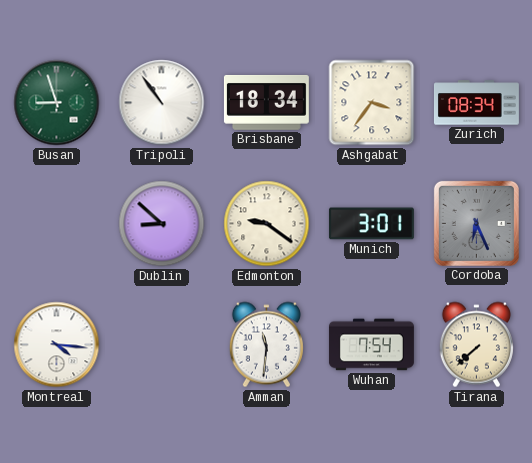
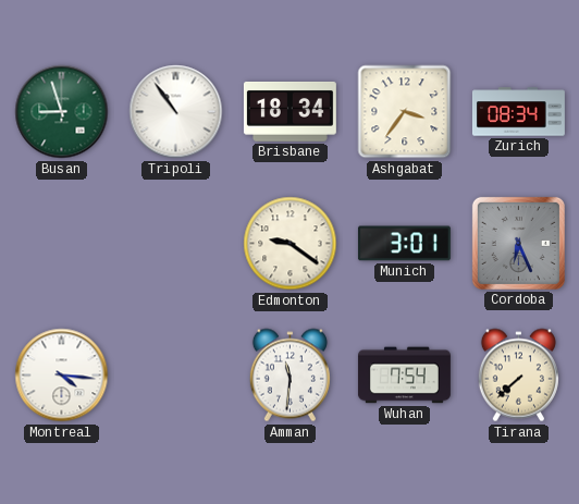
Dublin: 8:52 -> none (162, 224)
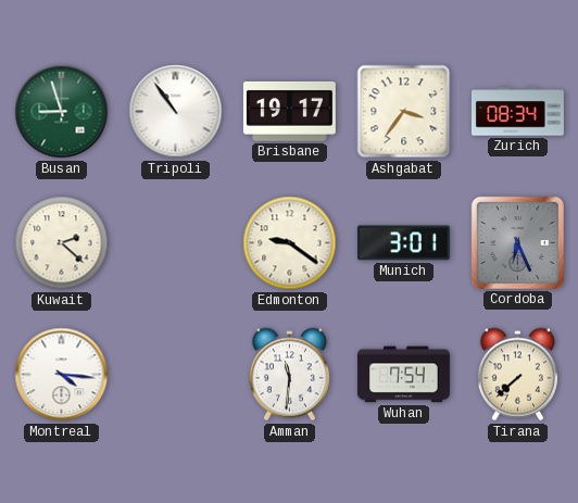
Brisbane: 18:34 -> 19:17 (289, 111)
Kuwait: none -> 2:22 (62, 243)
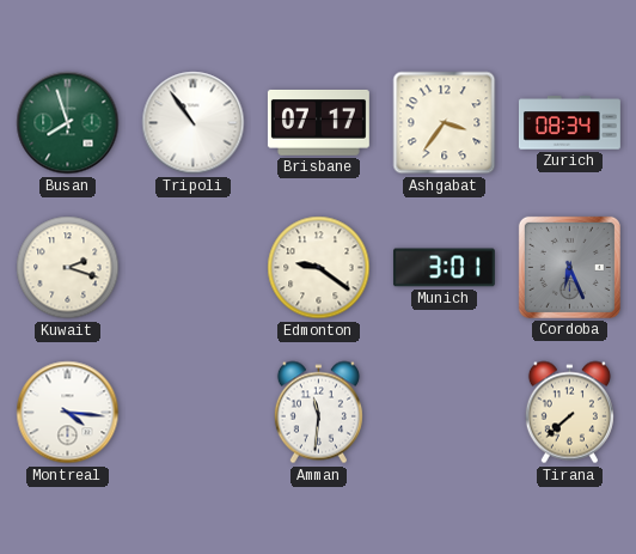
Busan: 8:57 -> 7:57 (68, 123)
Brisbane: 19:17 -> 07:17 (318, 122)
Kuwait: 2:22 -> 2:18 (68, 268)
Wuhan: 7:54 -> none (403, 375)
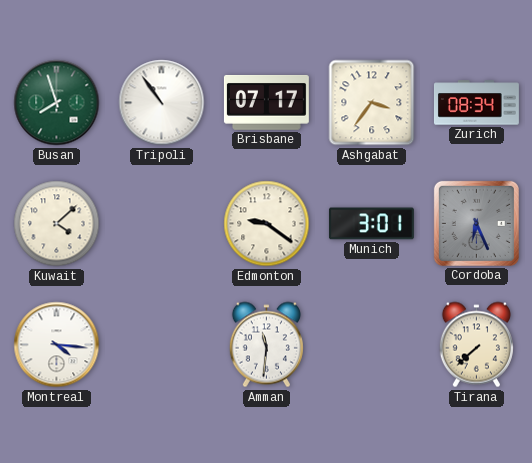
Kuwait: 2:18 -> 4:08 (57, 224)
